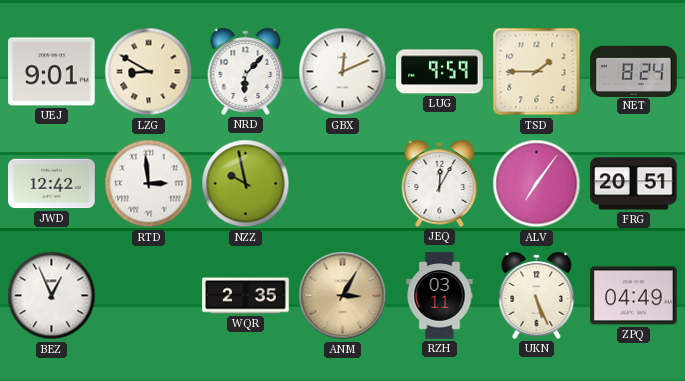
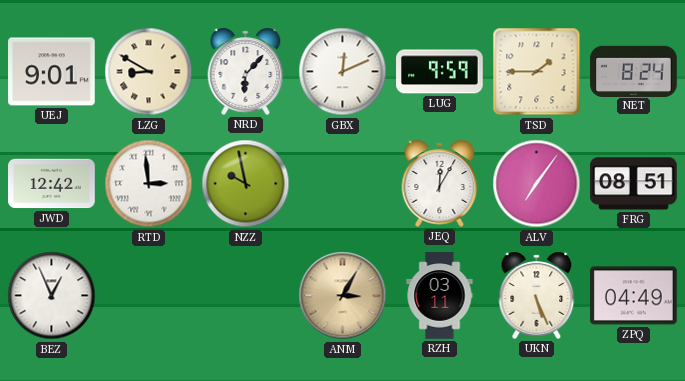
FRG: 20:51 -> 08:51 (634, 184)
WQR: 2:35 -> none (246, 296)
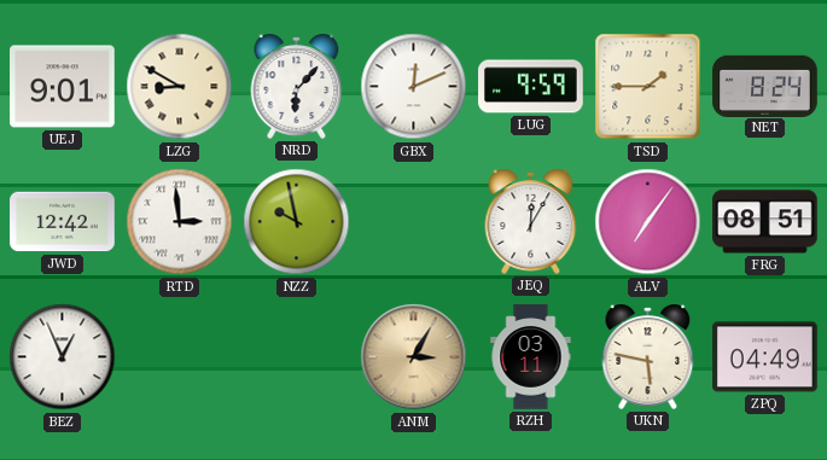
UKN: 5:26 -> 5:47 (648, 356)
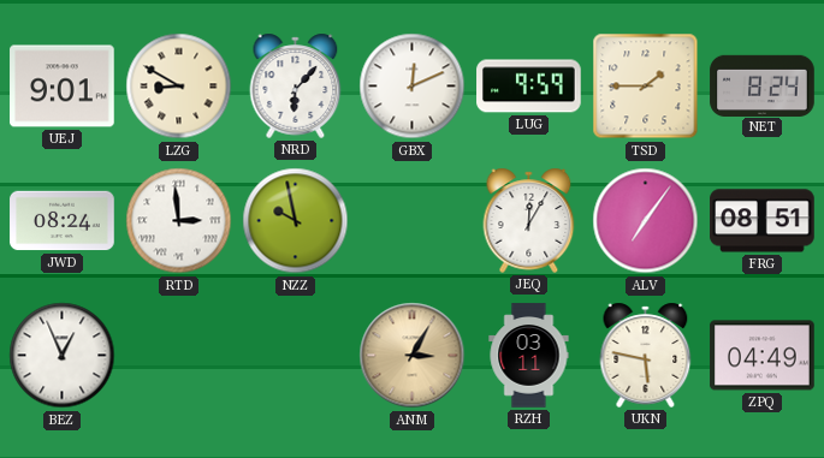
JWD: 12:42 -> 08:24 (63, 221)
